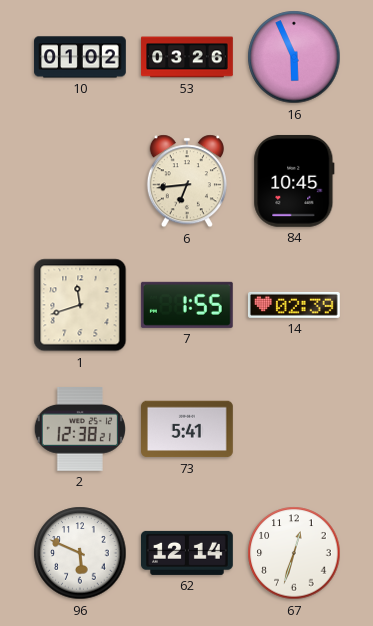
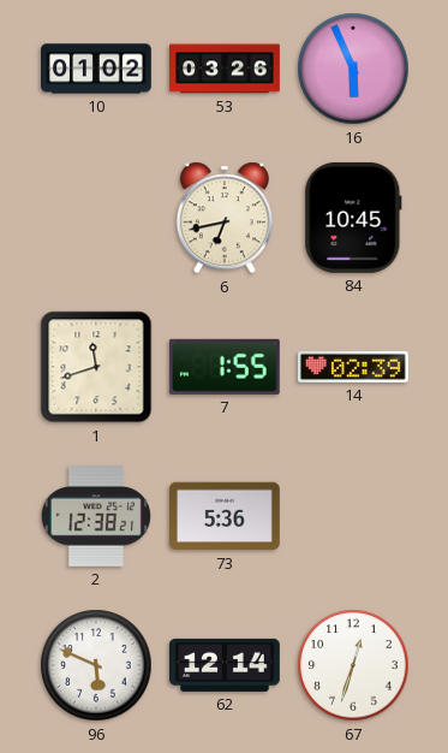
6: 6:44 -> 6:43 (225, 218)
73: 5:41 -> 5:36 (226, 516)
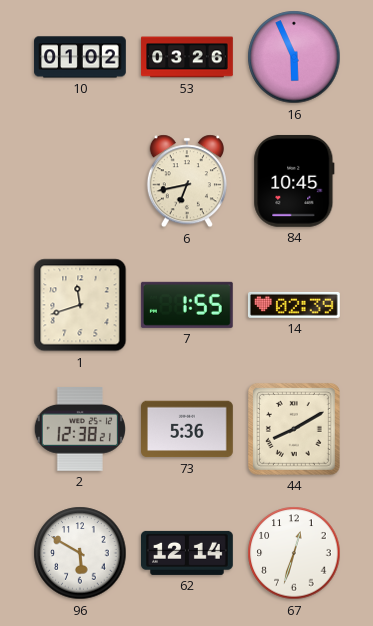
44: none -> 8:10 (294, 429)
96: 5:49 -> 5:50 (80, 553)
